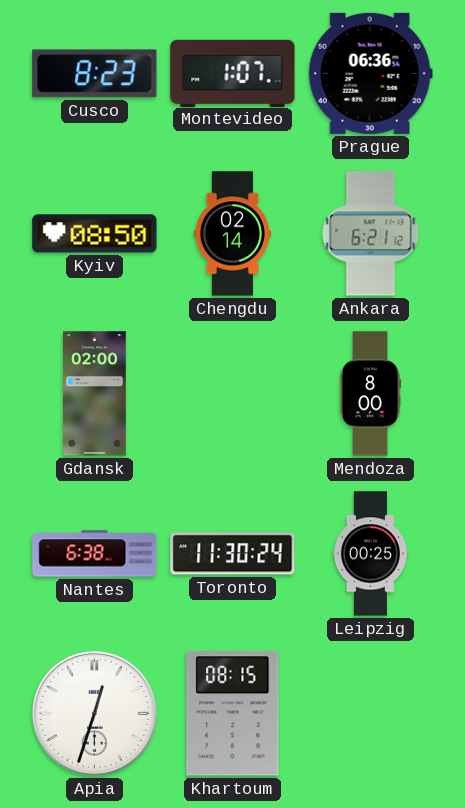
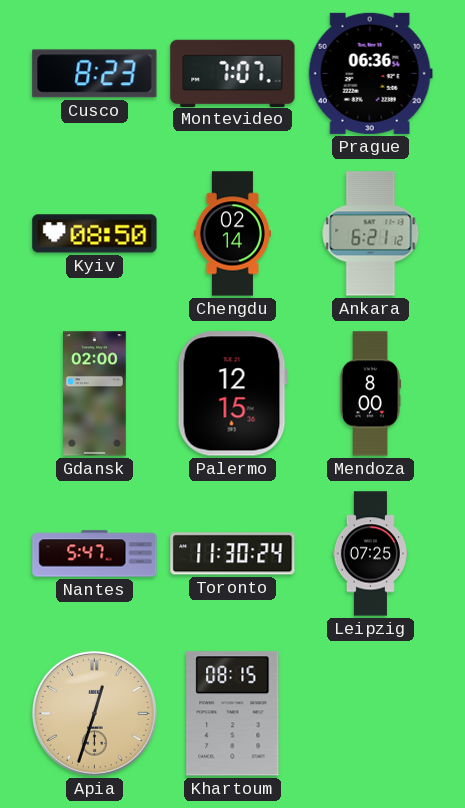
Montevideo: 1:07 -> 7:07 (233, 73)
Palermo: none -> 12:15 (232, 394)
Nantes: 6:38 -> 5:47 (95, 554)
Leipzig: 00:25 -> 07:25 (370, 554)
Apia dial: white -> champagne (94, 713)
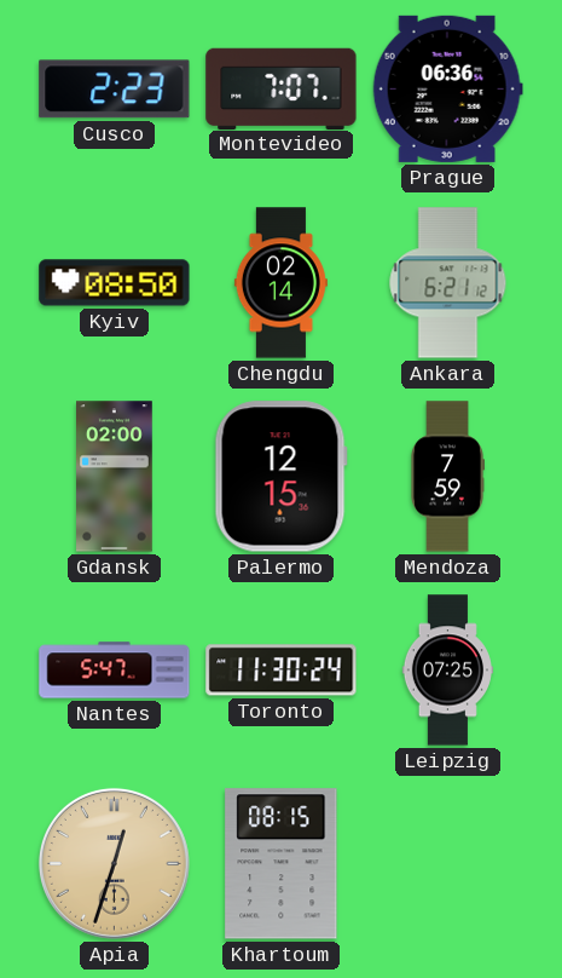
Cusco: 8:23 -> 2:23 (115, 90)
Mendoza: 8:00 -> 7:59 (447, 477)
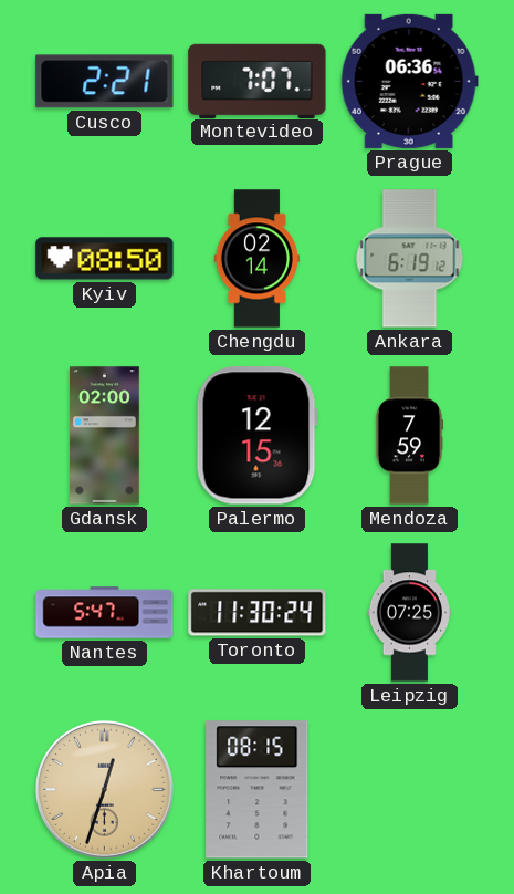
Cusco: 2:23 -> 2:21 (105, 82)
Ankara: 6:21 -> 6:19 (410, 259)
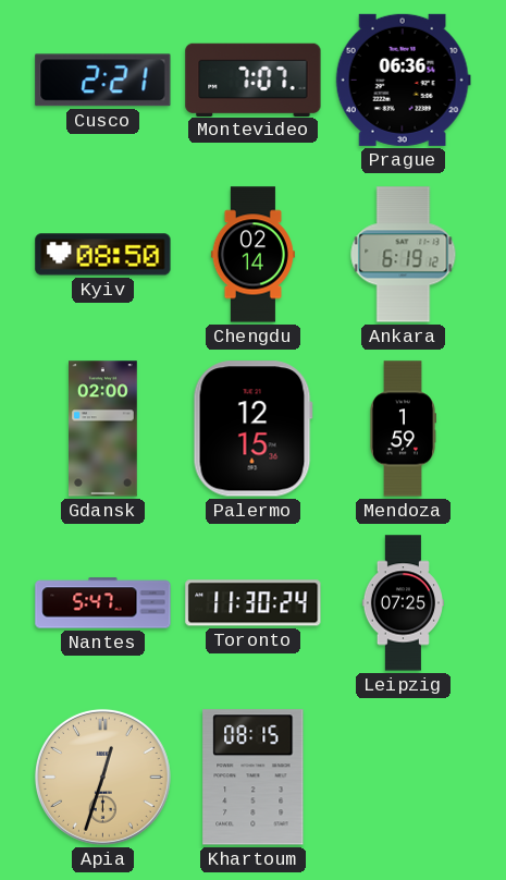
Mendoza: 7:59 -> 1:59 (403, 429)
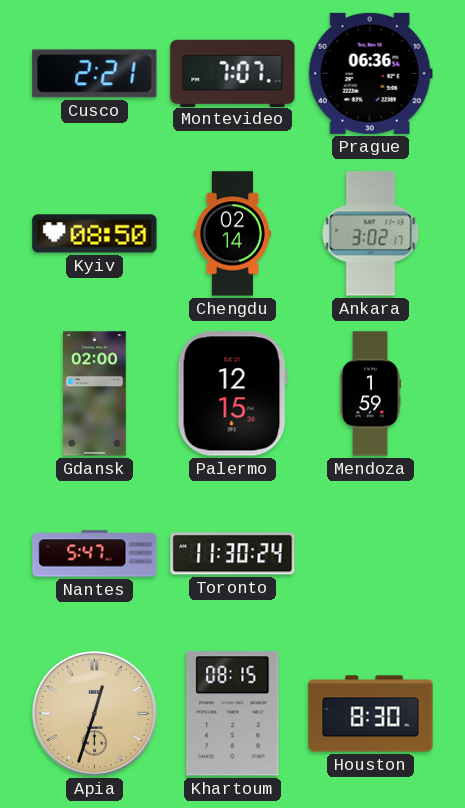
Ankara: 6:19 -> 3:02 (371, 234)
Leipzig: 07:25 -> none (403, 603)
Houston: none -> 8:30 (371, 714)
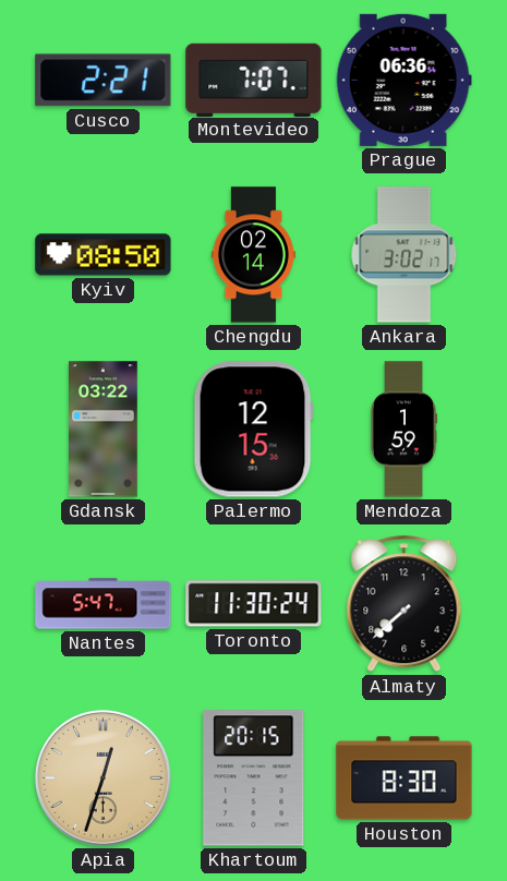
Gdansk: 02:00 -> 03:22 (104, 430)
Almaty: none -> 7:38 (405, 604)
Khartoum: 08:15 -> 20:15 (254, 779)
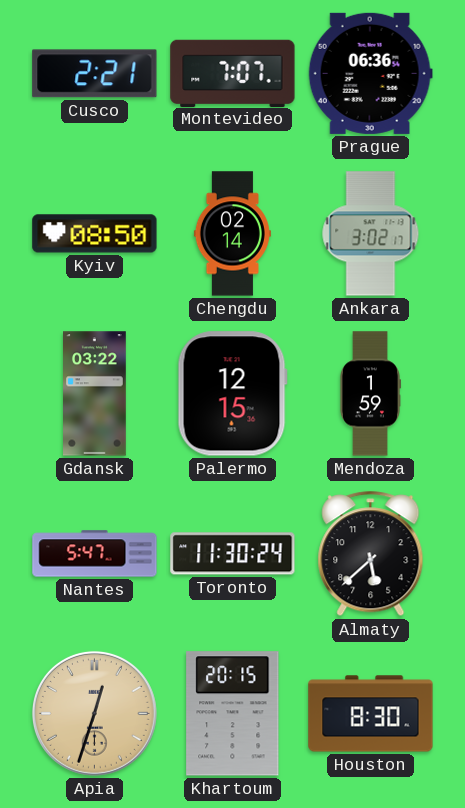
Almaty: 7:38 -> 5:38 (371, 554)
